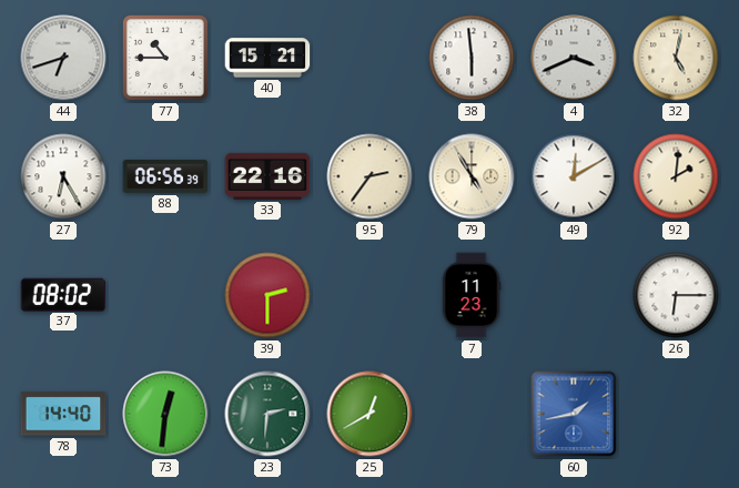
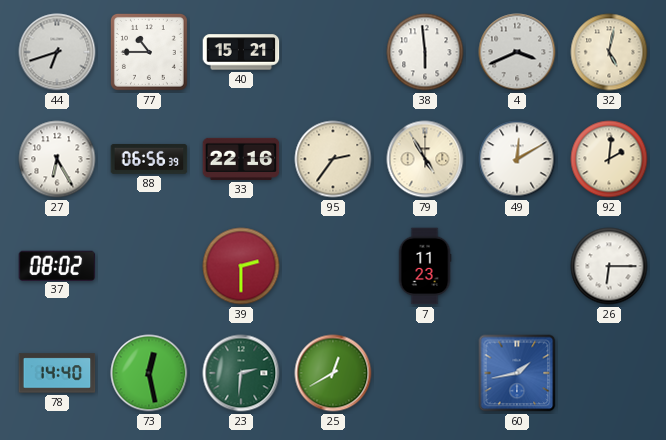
73: 12:31 -> 12:28 (149, 373)
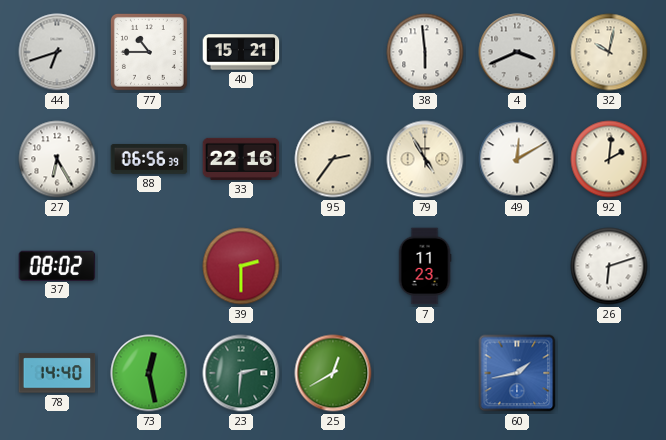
32: 5:02 -> 10:02 (609, 52)
26: 6:15 -> 6:12 (609, 266)
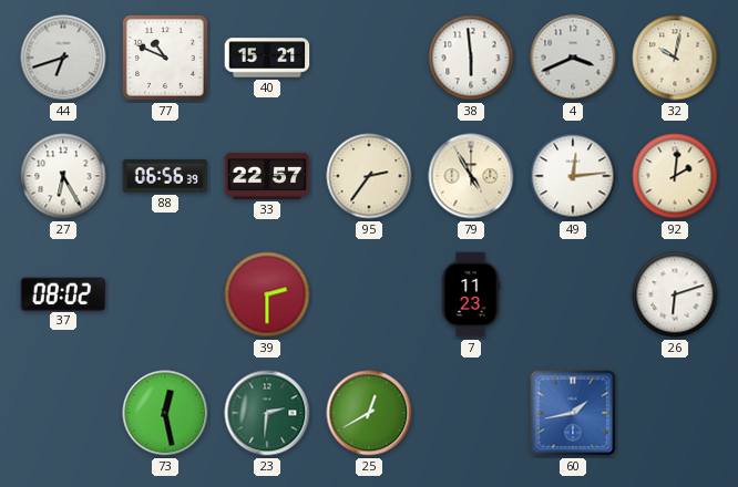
77: 10:45 -> 10:49 (165, 58)
33: 22:16 -> 22:57 (267, 176)
49: 12:10 -> 12:14 (573, 176)
78: 14:40 -> none (57, 373)
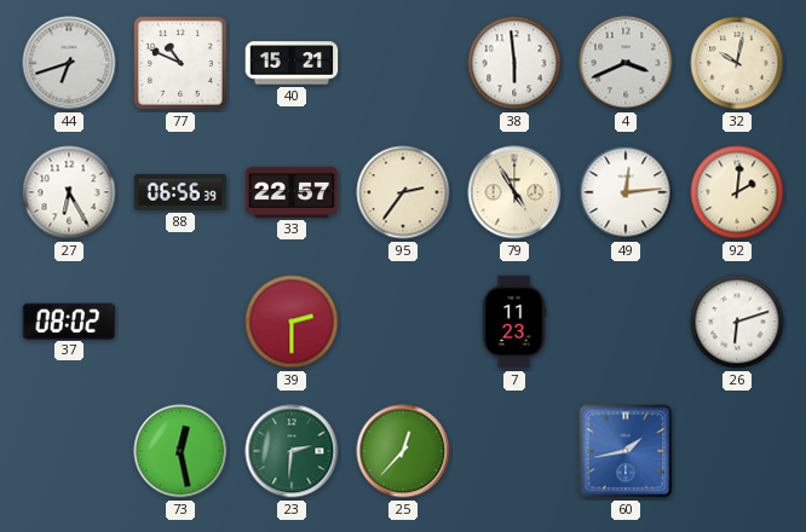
25: 12:40 -> 12:37 (403, 451)
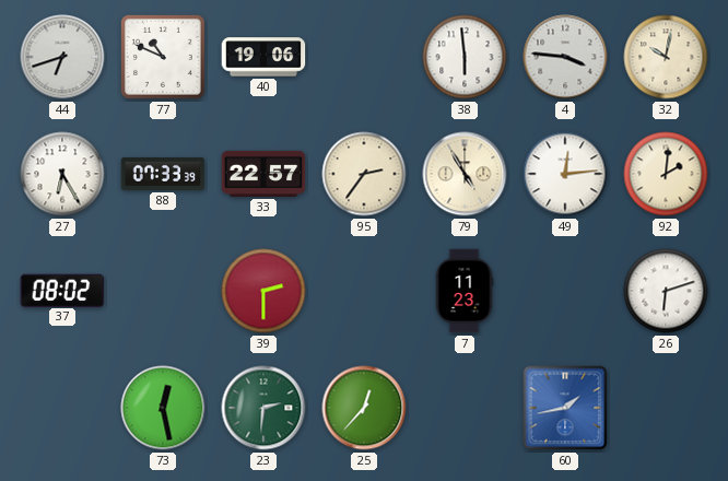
40: 15:21 -> 19:06 (263, 57)
4: 3:41 -> 3:46 (565, 57)
88: 06:56 -> 07:33 (163, 174)
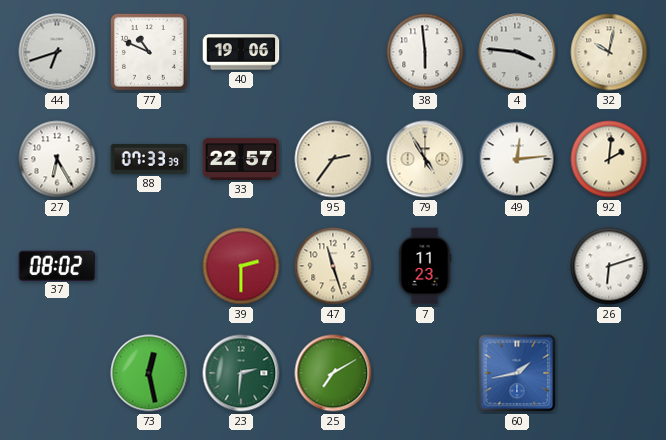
47: none -> 11:27 (333, 266)
25: 12:37 -> 7:10 (333, 373)
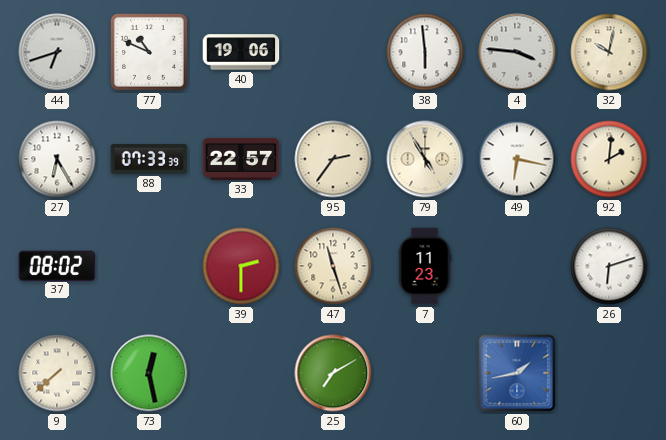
49: 12:14 -> 6:17 (517, 159)
9: none -> 7:38 (57, 373)
23: 2:31 -> none (241, 373)
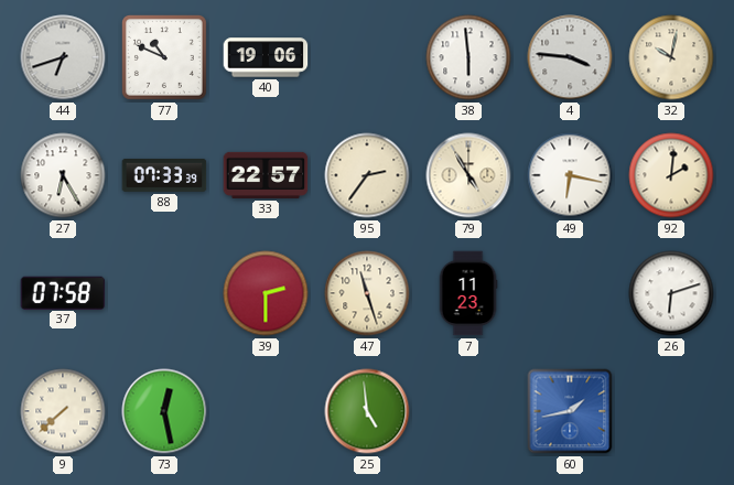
37: 08:02 -> 07:58 (63, 292)
25: 7:10 -> 4:59 (367, 411)
